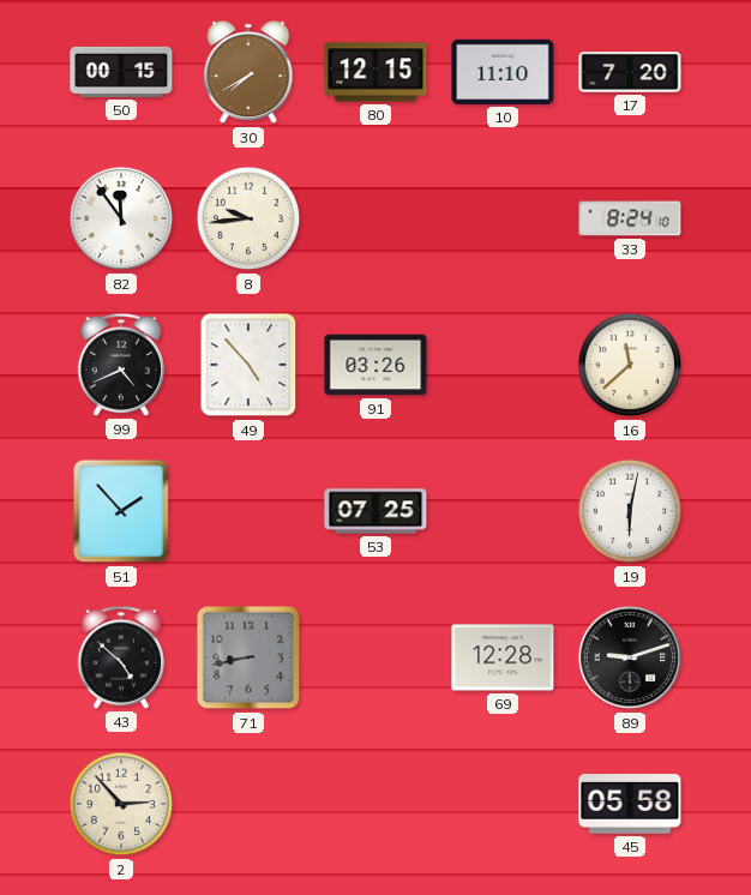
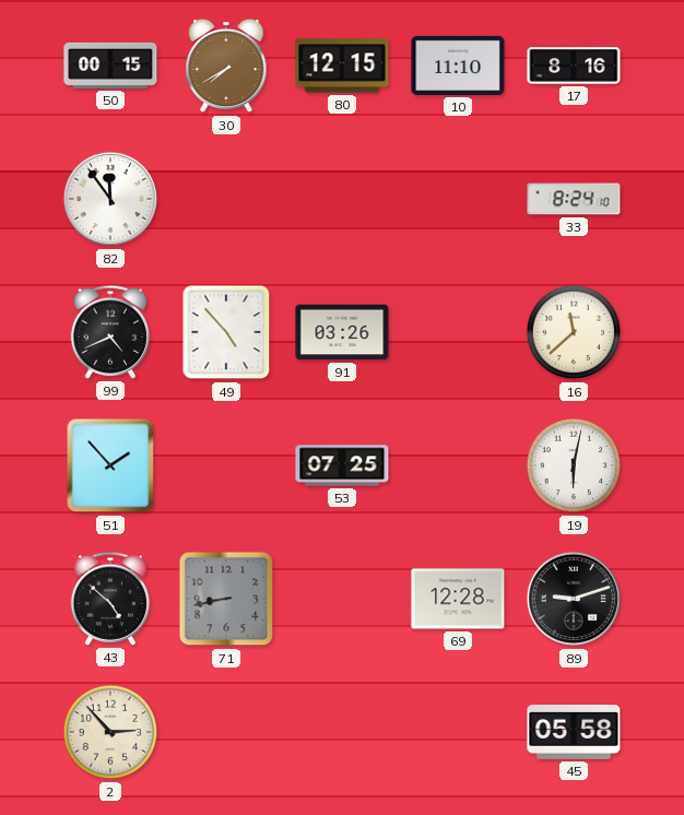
17: 7:20 -> 8:16 (574, 66)
8: 9:44 -> none (248, 218)
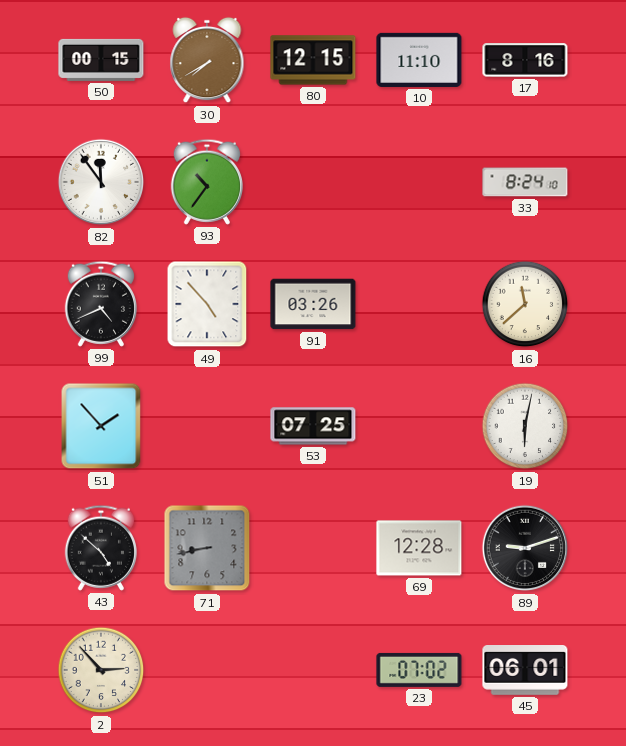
93: none -> 10:36 (206, 182)
23: none -> 07:02 (419, 670)
45: 05:58 -> 06:01 (525, 671)
